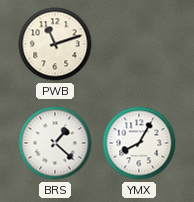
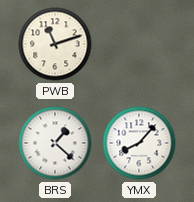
YMX: 8:05 -> 8:07 (139, 143)
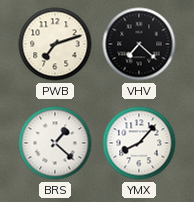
PWB: 11:12 -> 7:12 (55, 44)
VHV: none -> 7:22 (139, 44)
